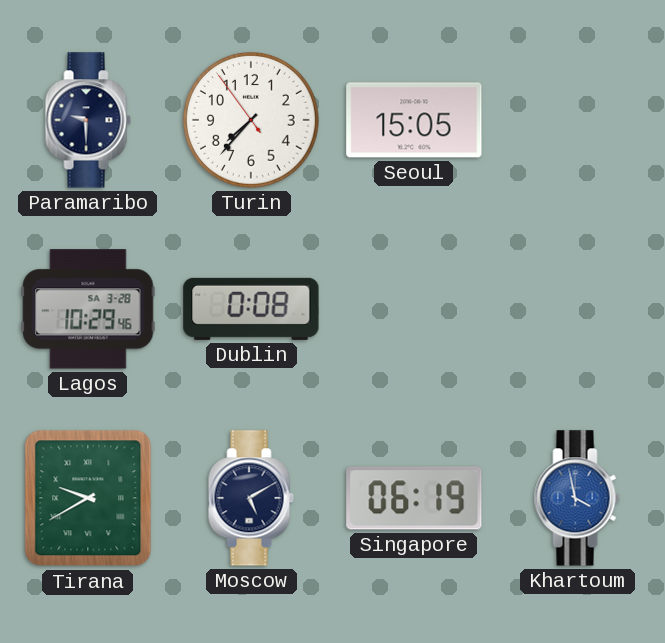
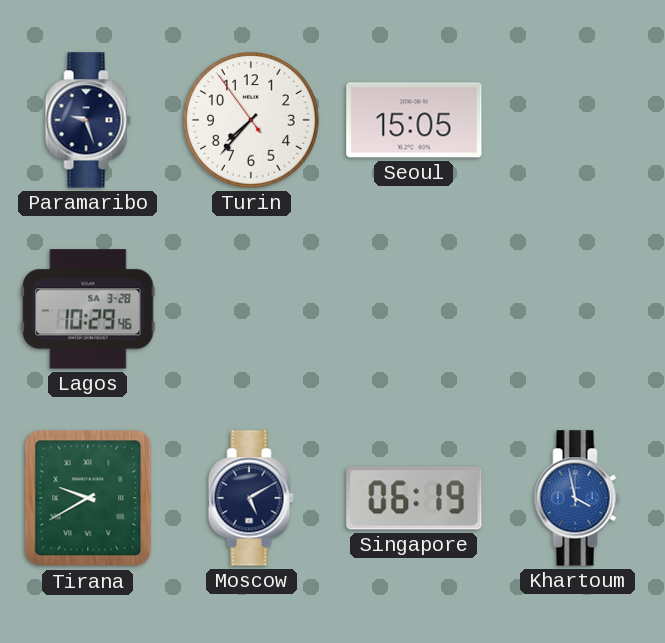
Paramaribo: 9:30 -> 9:27 (88, 120)
Dublin: 0:08 -> none (251, 309)
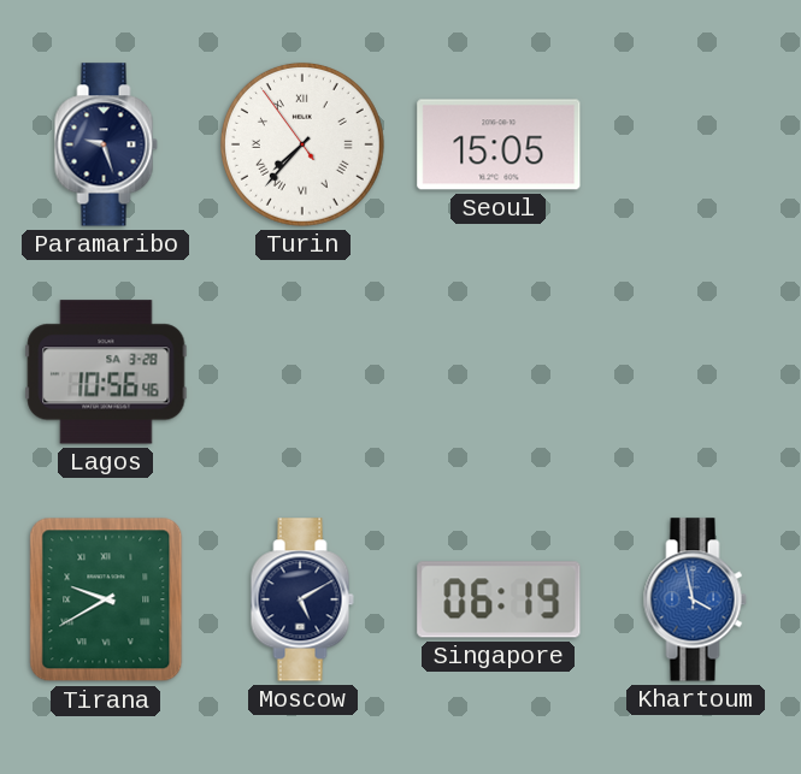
Turin numerals: Arabic -> Roman (302, 144)
Lagos: 10:29 -> 10:56 (106, 372)
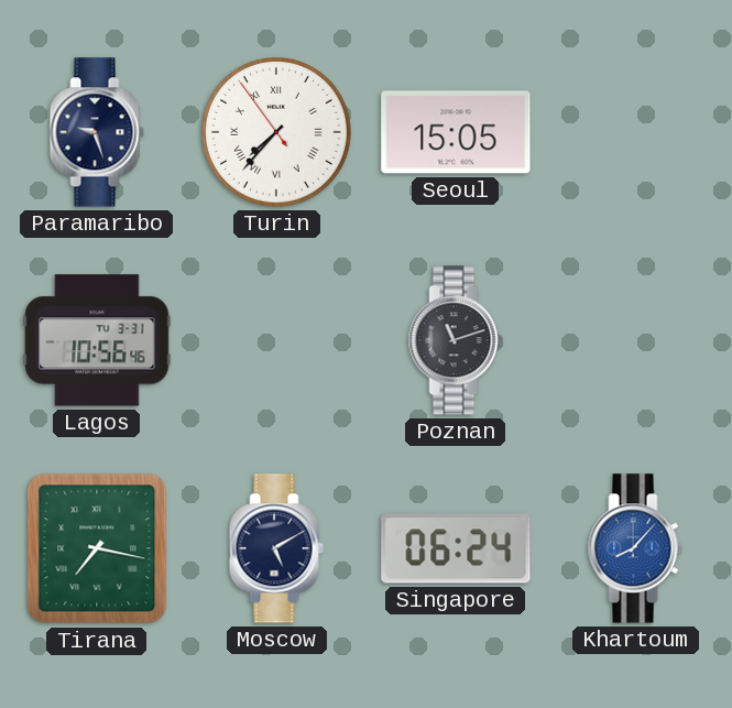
Lagos date: SA 3-28 -> TU 3-31 (97, 340)
Poznan: none -> 11:12 (456, 340)
Tirana: 9:40 -> 7:17 (97, 548)
Singapore: 06:19 -> 06:24 (456, 548)
Khartoum: 3:58 -> 8:07 (635, 548)
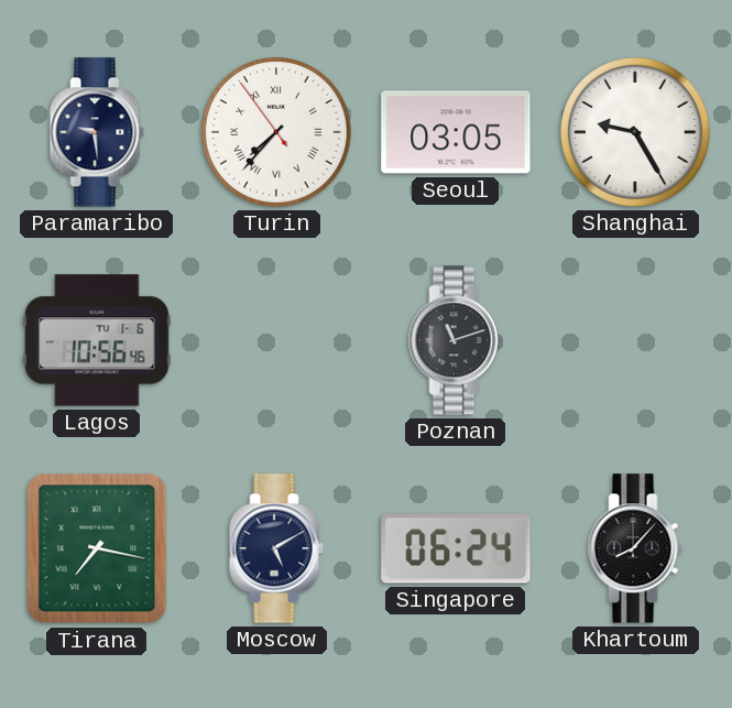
Paramaribo: 9:27 -> 9:29 (97, 132)
Seoul: 15:05 -> 03:05 (456, 132)
Shanghai: none -> 9:25 (635, 132)
Lagos date: TU 3-31 -> TU 1-6 (97, 340)
Khartoum dial: blue -> black (635, 548)
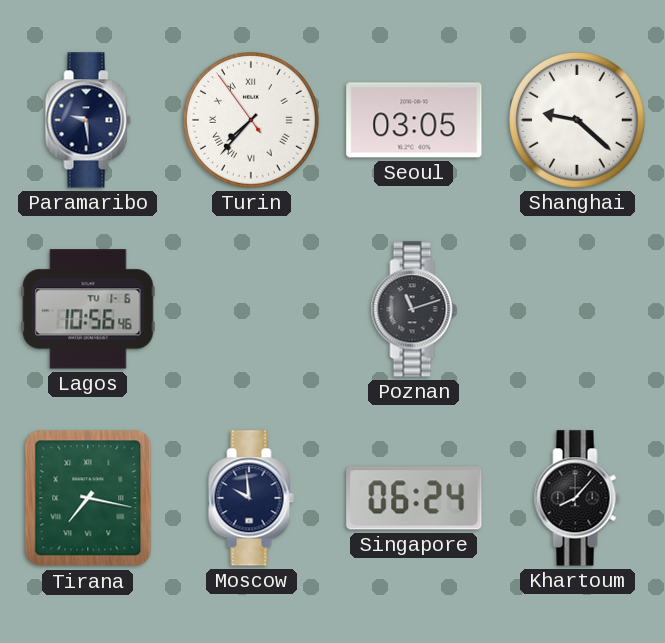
Shanghai: 9:25 -> 9:22 (577, 120)
Moscow: 5:10 -> 9:59 (251, 498)
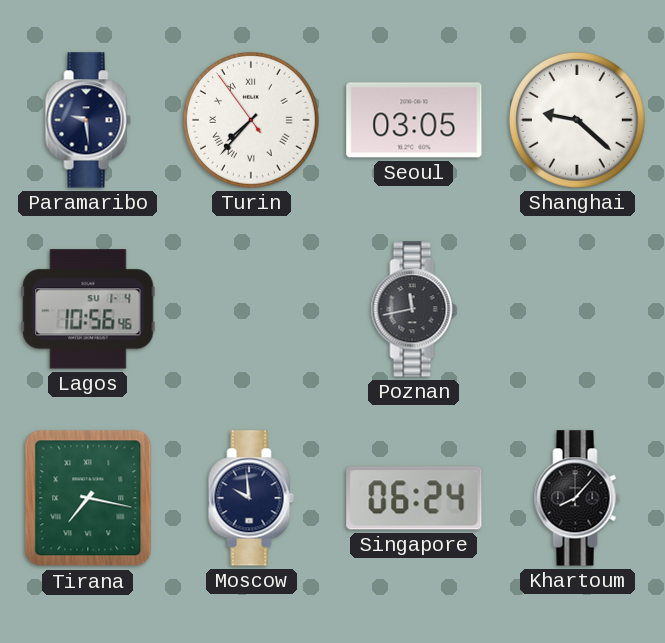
Lagos date: TU 1-6 -> SU 1-4 (88, 309)
Poznan: 11:12 -> 11:43 (414, 309)
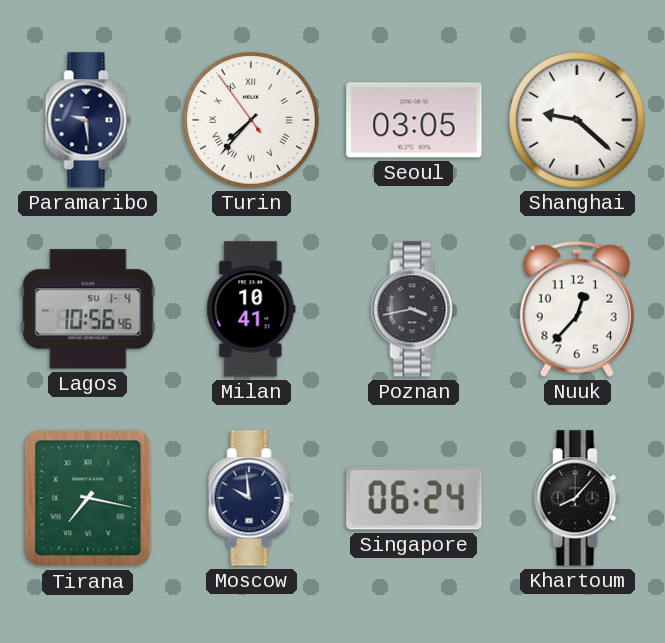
Milan: none -> 10:41 (251, 309)
Poznan: 11:43 -> 3:43 (414, 309)
Nuuk: none -> 12:37 (577, 309)
